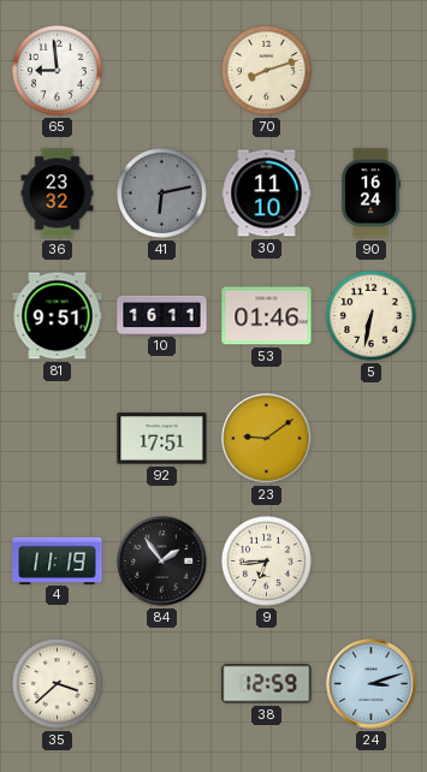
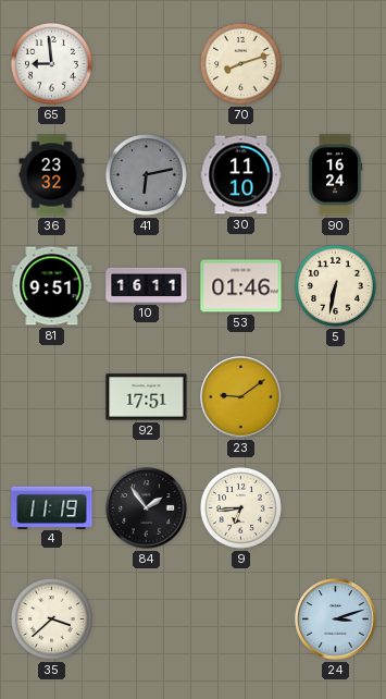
38: 12:59 -> none (267, 684)
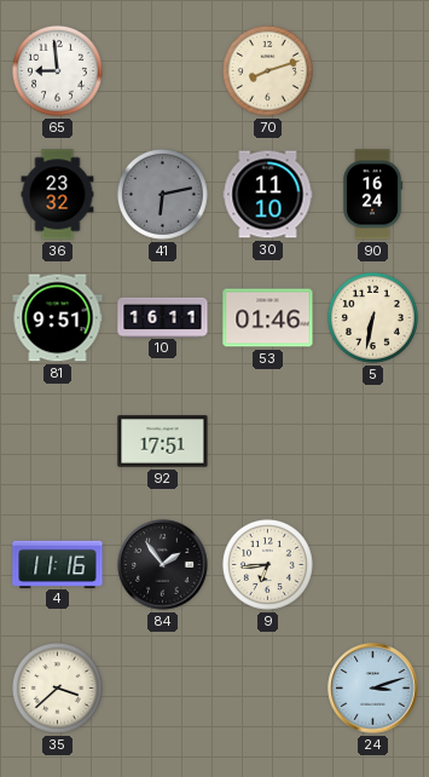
23: 9:09 -> none (241, 397)
4: 11:19 -> 11:16 (58, 564)
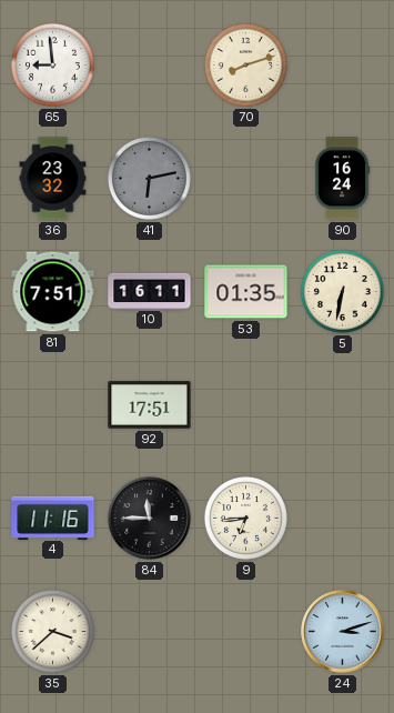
30: 11:10 -> none (268, 195)
81: 9:51 -> 7:51 (53, 292)
53: 01:46 -> 01:35 (246, 292)
84: 1:54 -> 11:45 (150, 519)
